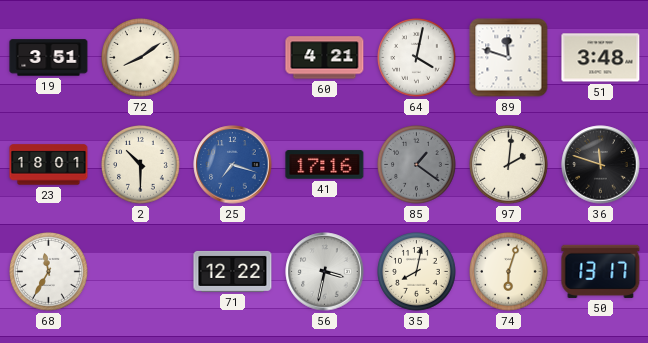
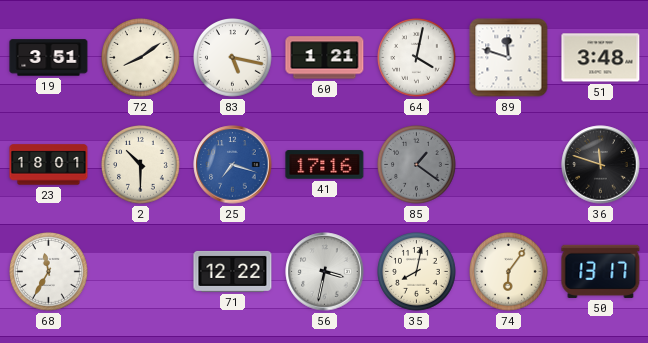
83: none -> 5:17 (233, 58)
60: 4:21 -> 1:21 (325, 58)
97: 2:01 -> none (509, 165)
74: 6:03 -> 6:06 (509, 272)
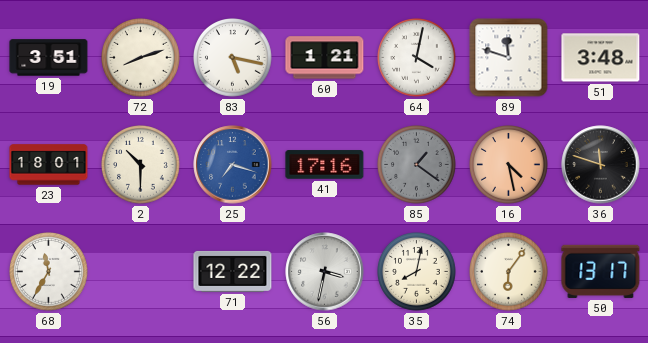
72: 8:09 -> 8:12 (141, 58)
16: none -> 4:28 (509, 165)
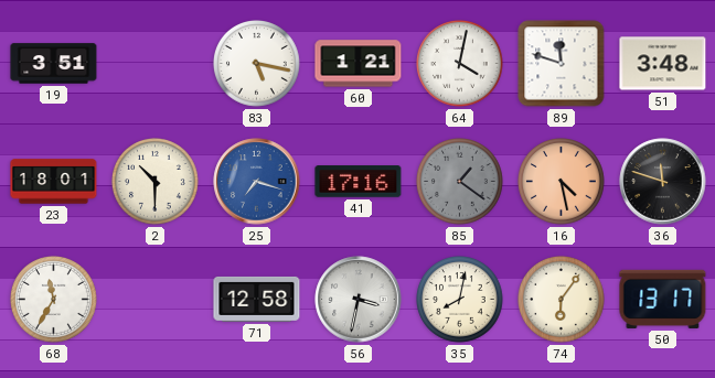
72: 8:12 -> none (141, 58)
71: 12:22 -> 12:58 (257, 299)
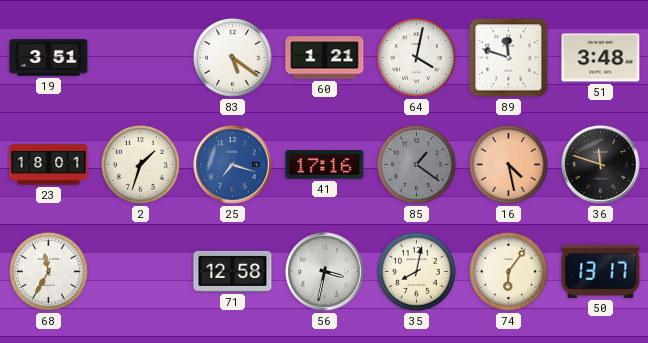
83: 5:17 -> 5:21 (233, 58)
2: 10:30 -> 1:33 (141, 165)
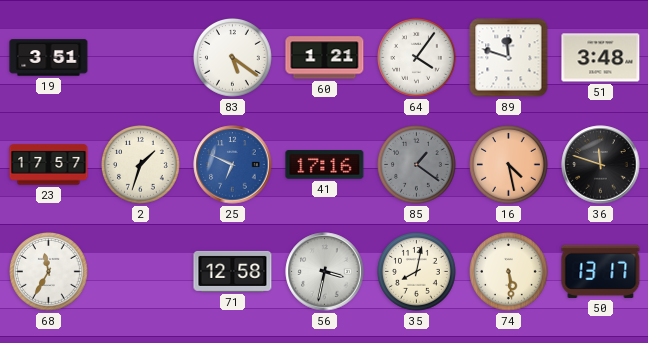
64: 4:02 -> 4:06 (417, 58)
23: 18:01 -> 17:57 (49, 165)
25: 7:18 -> 6:49 (233, 165)
74: 6:06 -> 5:29 (509, 272)
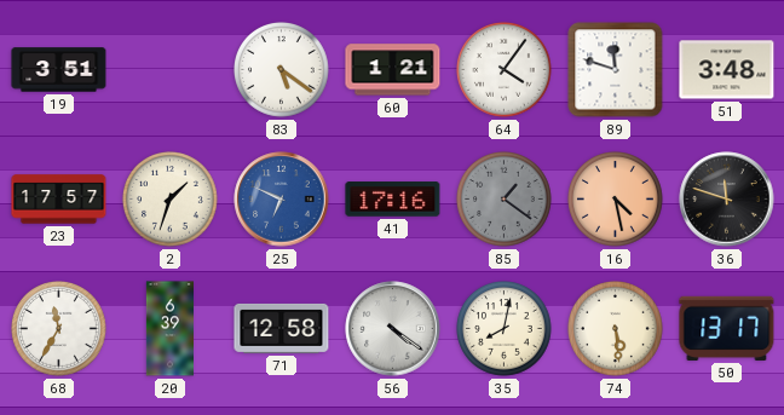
20: none -> 6:39 (169, 329)
56: 3:32 -> 4:21 (393, 329)
